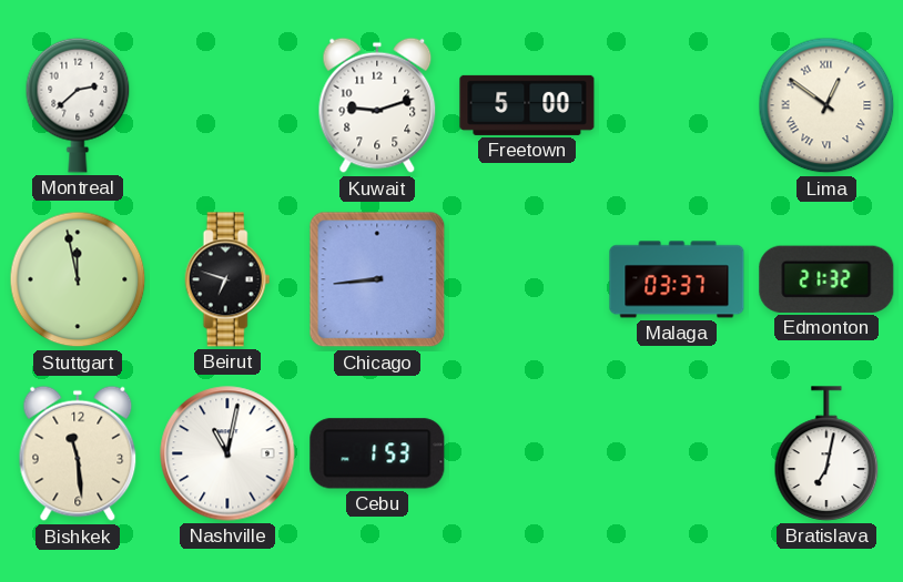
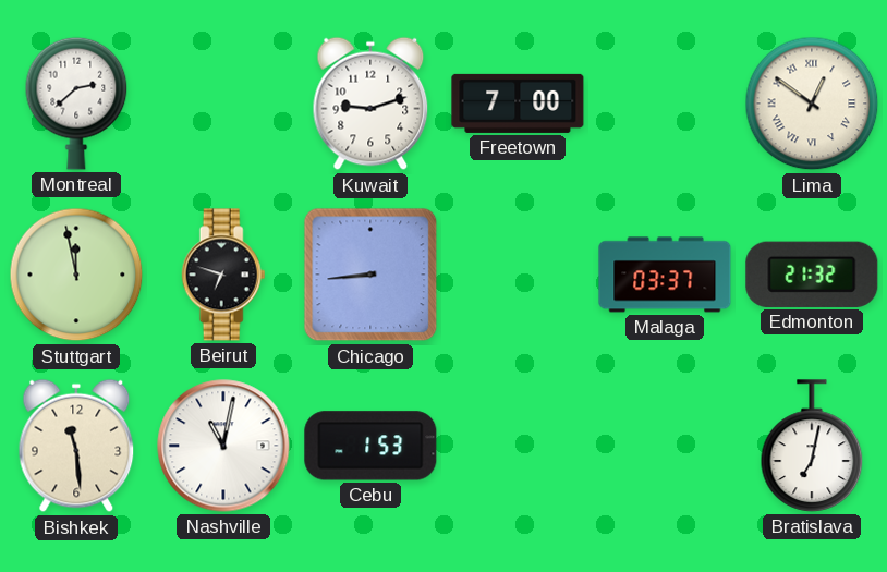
Freetown: 5:00 -> 7:00 (518, 104)
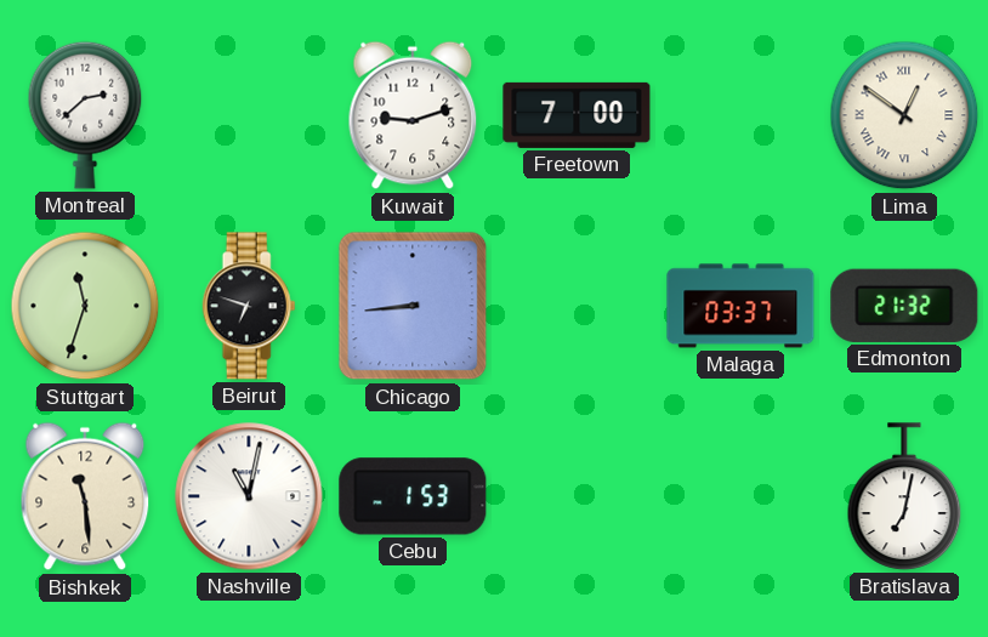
Stuttgart: 11:58 -> 11:33 (85, 306)
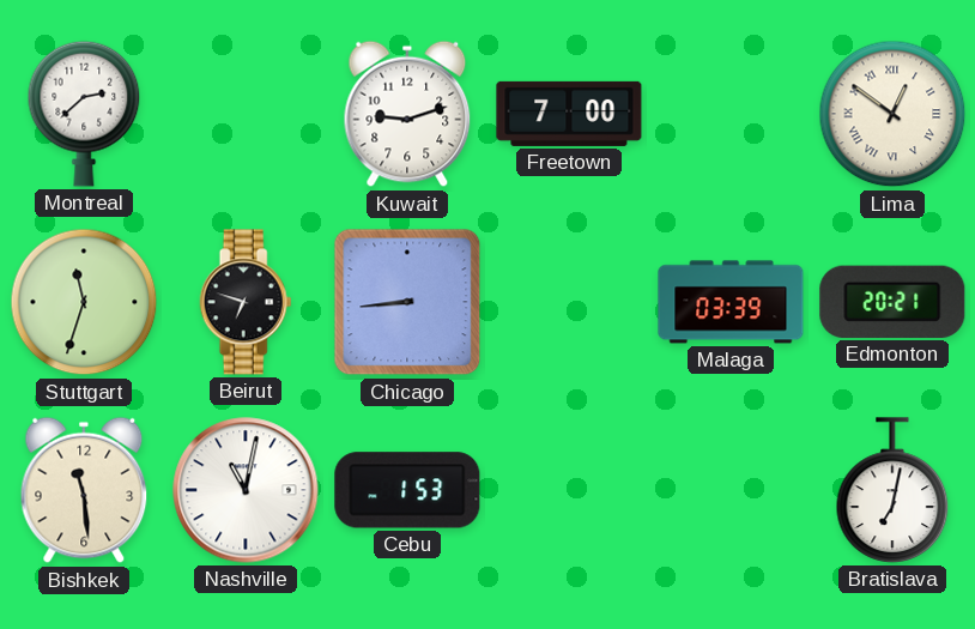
Malaga: 03:37 -> 03:39 (731, 302)
Edmonton: 21:32 -> 20:21 (892, 302)
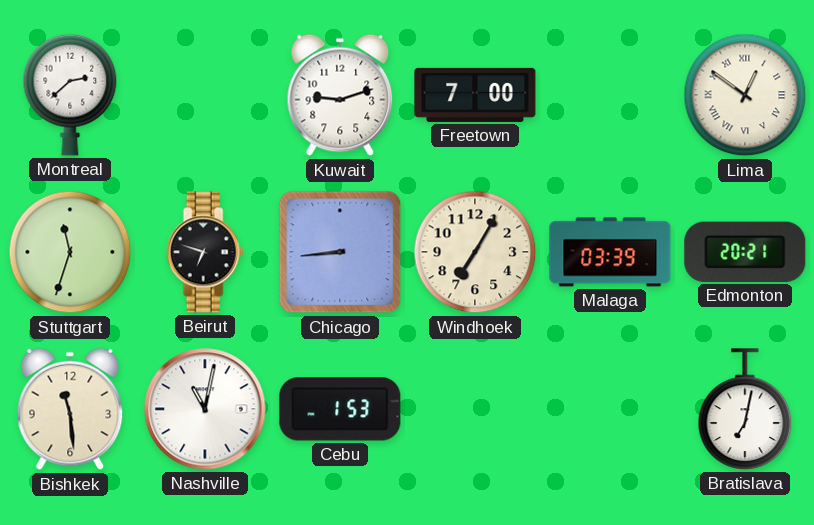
Windhoek: none -> 7:05 (475, 252)
